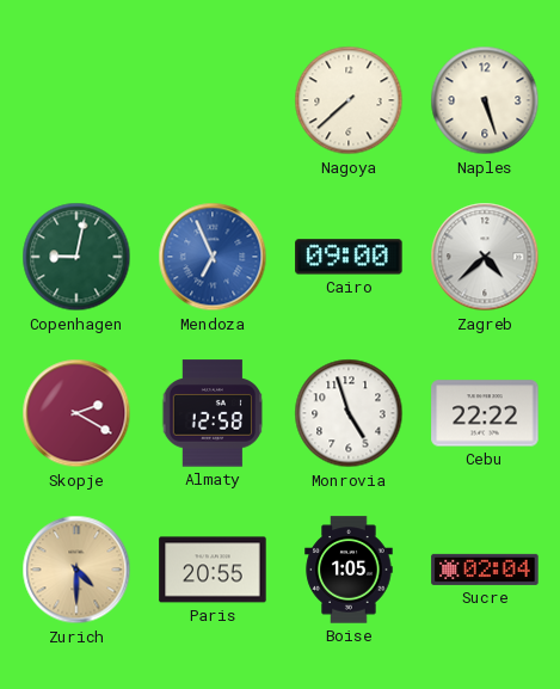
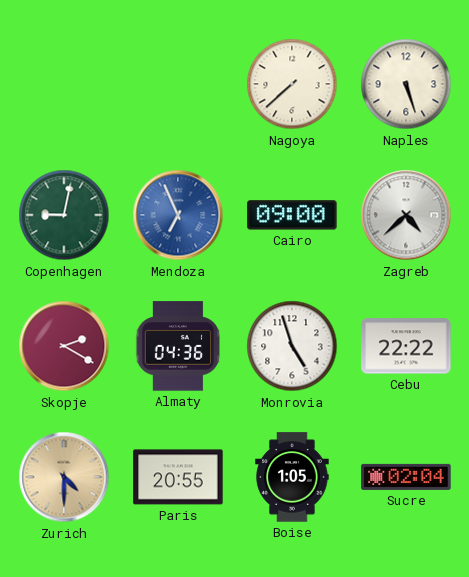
Almaty: 12:58 -> 04:36 (177, 346)
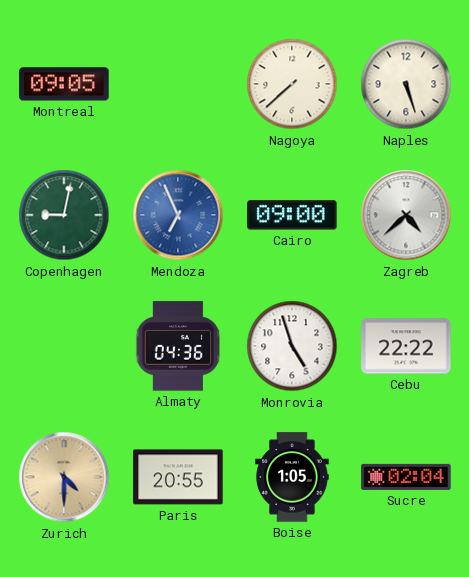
Montreal: none -> 09:05 (64, 84)
Skopje: 2:20 -> none (64, 346)
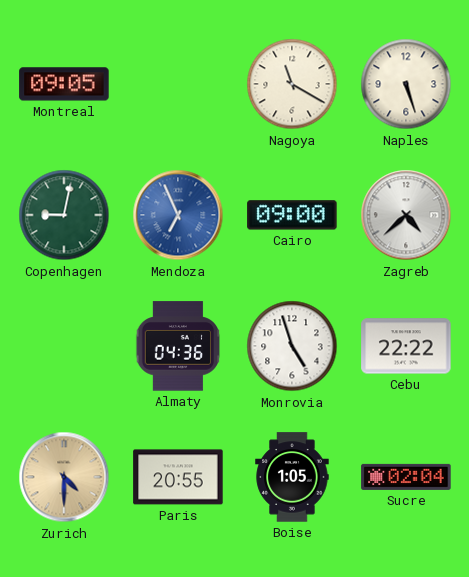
Nagoya: 7:38 -> 11:20 (292, 84)
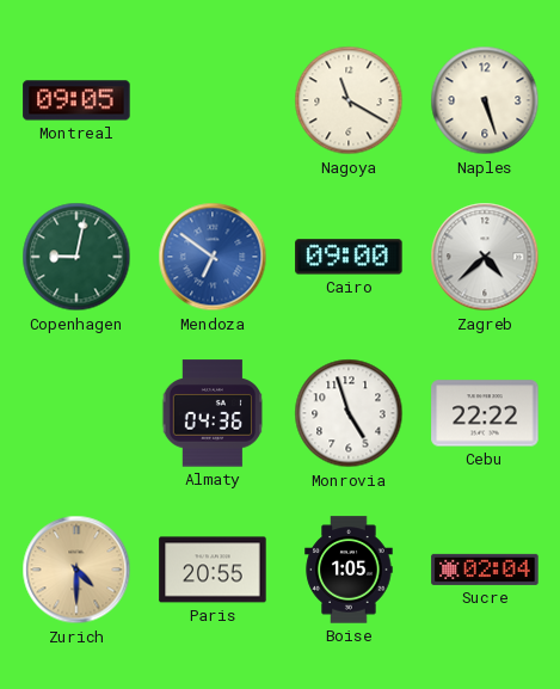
Mendoza: 6:56 -> 6:51 (213, 257)
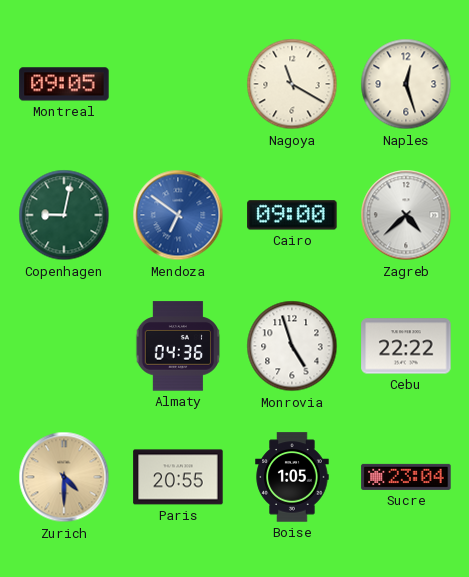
Naples: 5:27 -> 12:27 (406, 84)
Sucre: 02:04 -> 23:04 (406, 477)
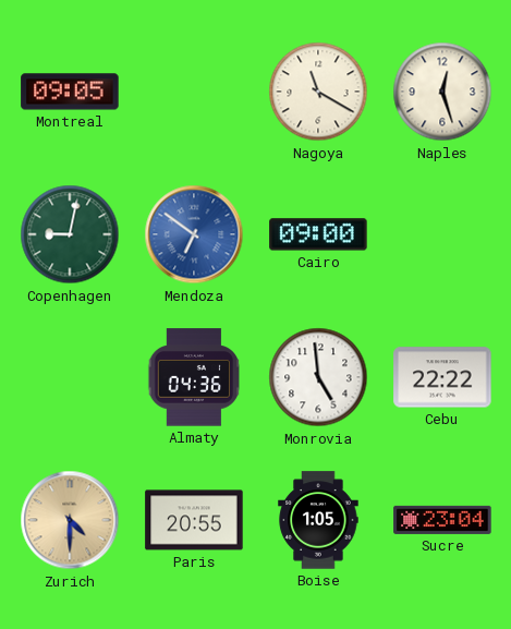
Zagreb: 4:38 -> none (406, 215)
Monrovia: 4:57 -> 4:59 (318, 377)
